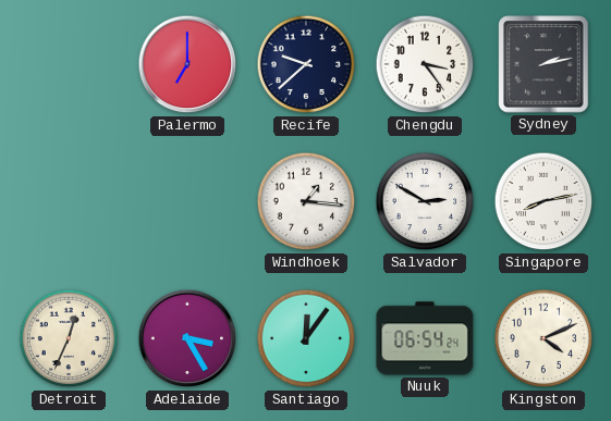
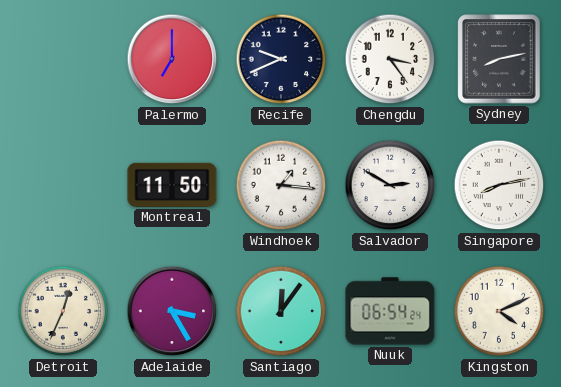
Recife: 9:38 -> 9:41 (281, 59)
Sydney: 2:13 -> 8:13 (499, 59)
Montreal: none -> 11:50 (172, 185)
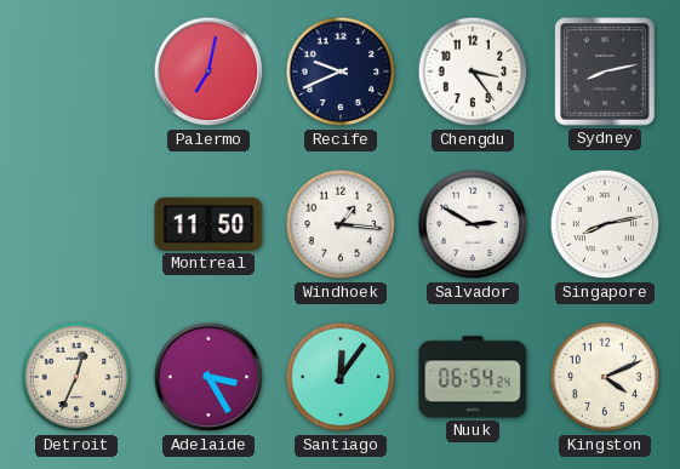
Palermo: 7:00 -> 7:02 (208, 72)
